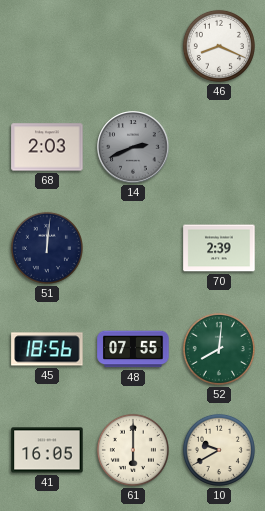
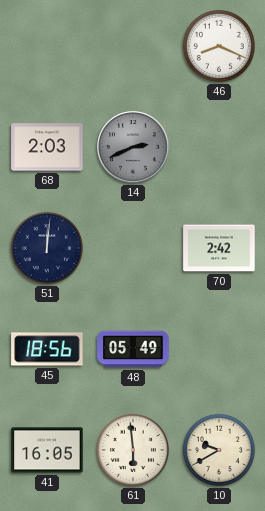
70: 2:39 -> 2:42 (219, 248)
48: 07:55 -> 05:49 (133, 349)
52: 8:01 -> none (219, 349)
61: 6:00 -> 5:59 (133, 450)
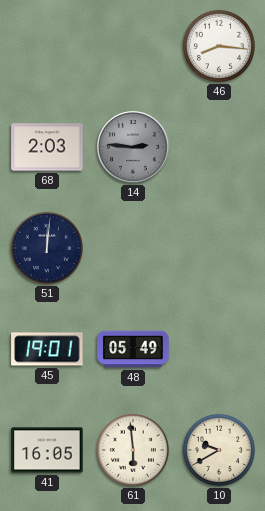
46: 8:19 -> 8:16 (219, 46)
14: 2:41 -> 2:46 (133, 147)
70: 2:42 -> none (219, 248)
45: 18:56 -> 19:01 (47, 349)
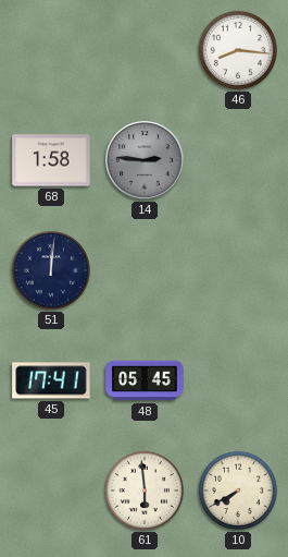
68: 2:03 -> 1:58 (51, 160)
45: 19:01 -> 17:41 (51, 380)
48: 05:49 -> 05:45 (145, 380)
41: 16:05 -> none (47, 450)
10: 9:40 -> 7:40 (238, 491)
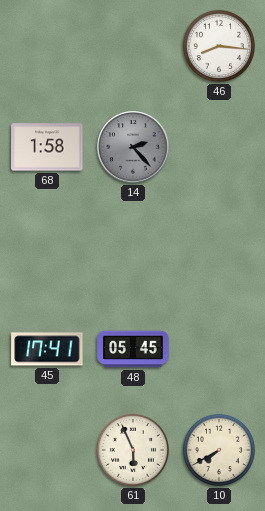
14: 2:46 -> 2:23 (133, 147)
51: 12:01 -> none (51, 270)
61: 5:59 -> 5:56 (133, 450)
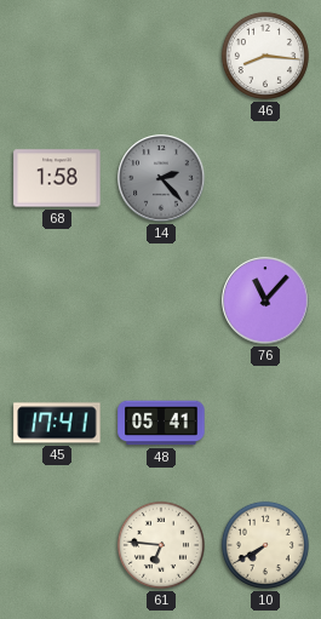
76: none -> 11:07 (265, 300)
48: 05:45 -> 05:41 (161, 423)
61: 5:56 -> 6:46 (161, 545)
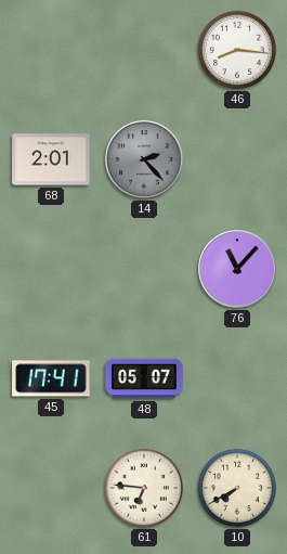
68: 1:58 -> 2:01 (51, 159)
48: 05:41 -> 05:07 (144, 378)
